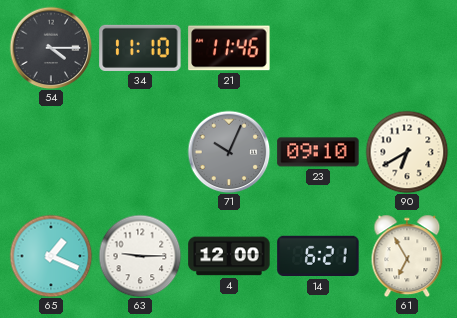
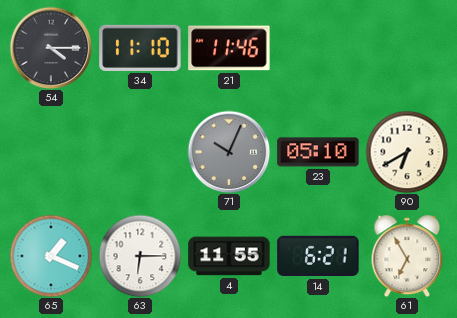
23: 09:10 -> 05:10 (318, 152)
63: 9:15 -> 6:15 (140, 256)
4: 12:00 -> 11:55 (229, 256)
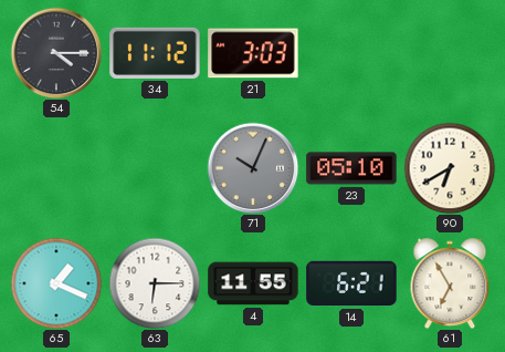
34: 11:10 -> 11:12 (155, 53)
21: 11:46 -> 3:03 (253, 53)
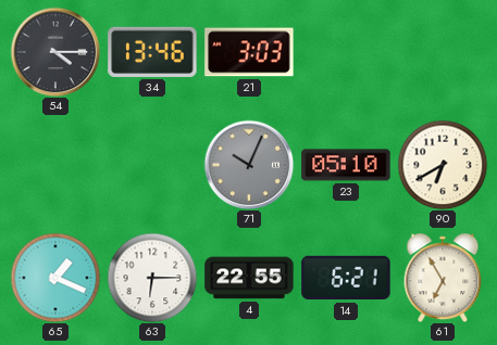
34: 11:12 -> 13:46 (152, 52)
4: 11:55 -> 22:55 (249, 278)
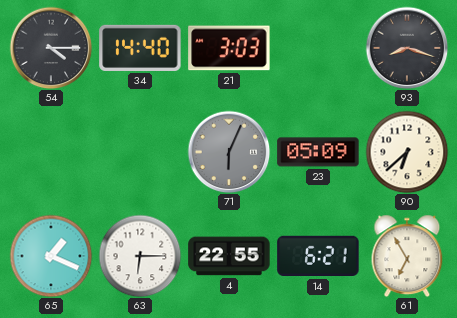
34: 13:46 -> 14:40 (140, 48)
93: none -> 8:18 (407, 48)
71: 10:04 -> 6:04 (229, 152)
23: 05:10 -> 05:09 (318, 152)
90: 6:40 -> 6:38 (407, 152)
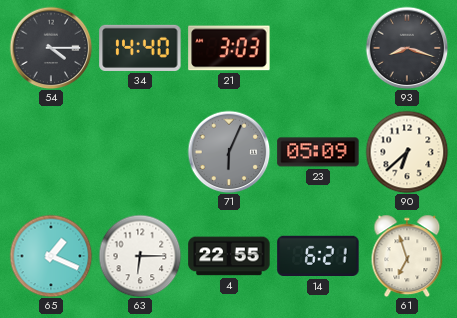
61: 6:55 -> 6:57 (407, 256)
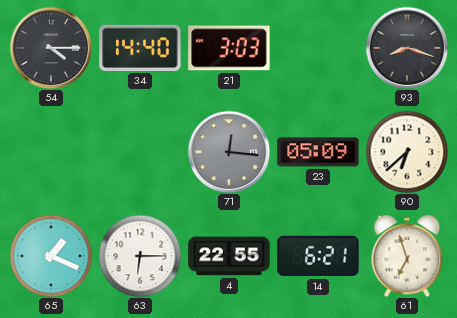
71: 6:04 -> 12:16 (229, 152)
